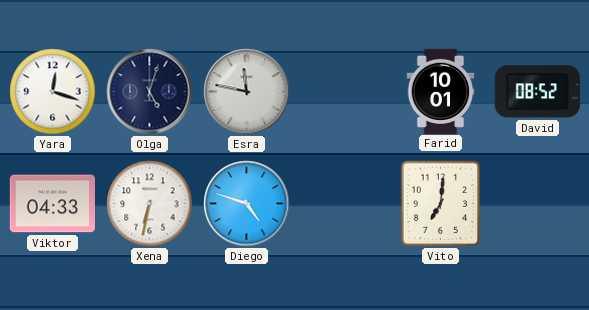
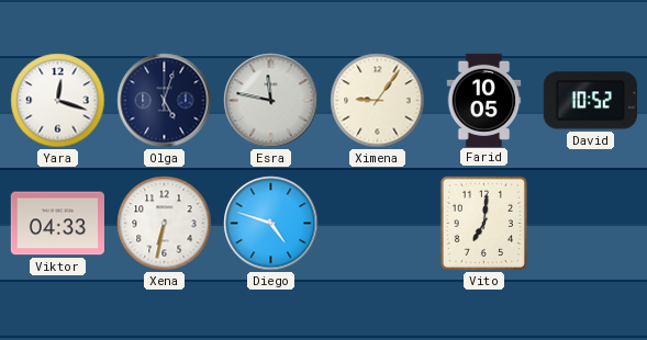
Ximena: none -> 9:06 (378, 101)
Farid: 10:01 -> 10:05 (484, 100)
David: 08:52 -> 10:52 (590, 101)
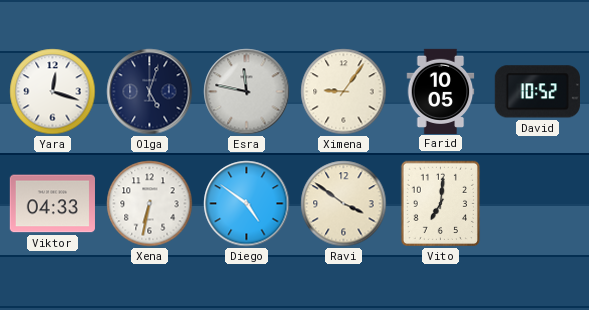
Diego: 4:48 -> 4:51 (247, 204)
Ravi: none -> 3:51 (344, 204)
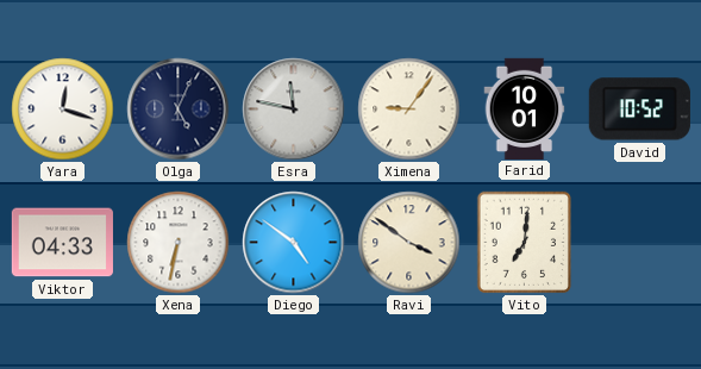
Olga: 5:03 -> 5:04 (179, 110)
Farid: 10:05 -> 10:01 (525, 108)
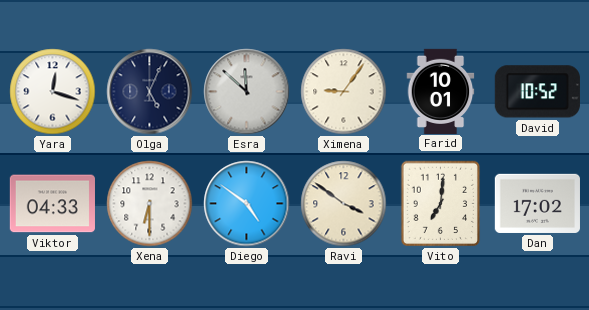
Esra: 11:47 -> 11:52 (247, 92)
Xena: 6:32 -> 6:30 (150, 204)
Dan: none -> 17:02 (537, 203)
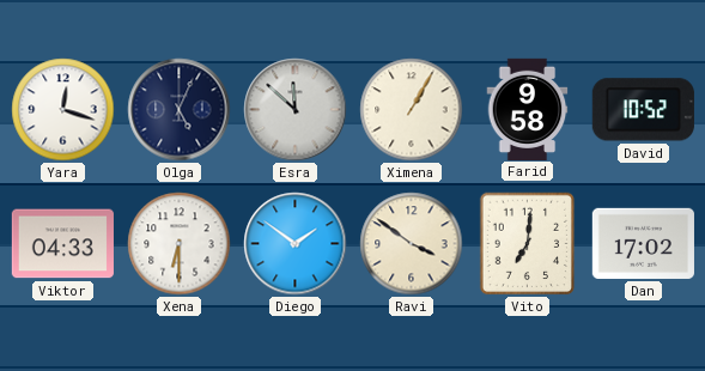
Ximena: 9:06 -> 1:05 (412, 110)
Farid: 10:01 -> 9:58 (528, 109)
Diego: 4:51 -> 1:51 (296, 244)
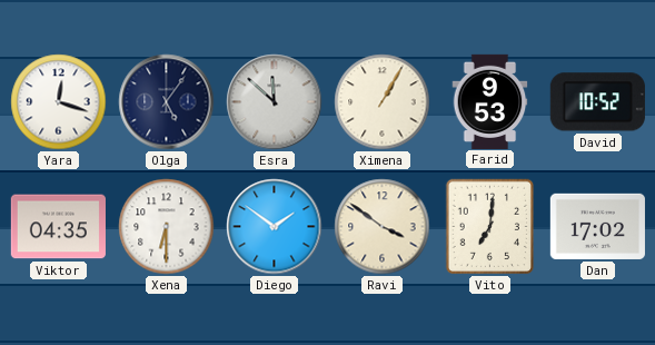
Olga: 5:04 -> 5:06 (167, 102)
Farid: 9:58 -> 9:53 (490, 101)
Viktor: 04:33 -> 04:35 (58, 227)
